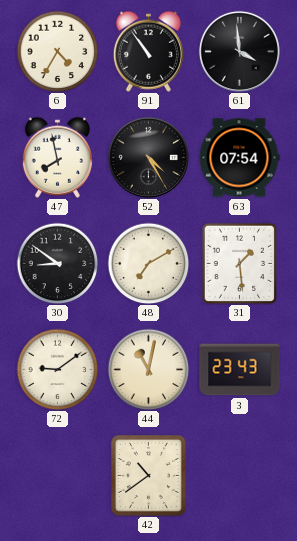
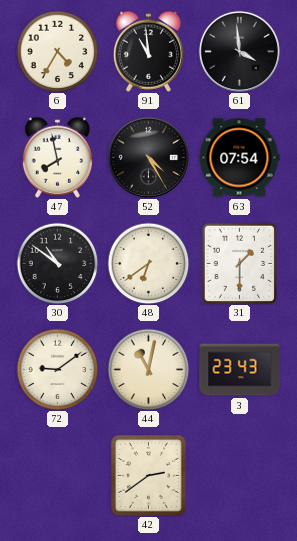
91: 10:54 -> 10:59 (148, 51)
30: 8:51 -> 10:51 (57, 263)
48: 7:10 -> 6:39 (148, 263)
31: 1:29 -> 1:30 (240, 263)
42: 10:39 -> 2:39 (148, 475)
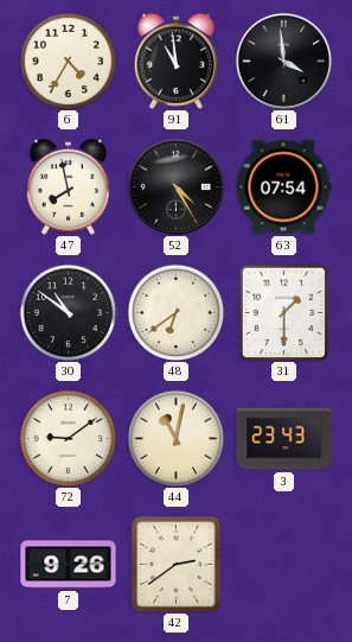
7: none -> 9:26 (69, 565)
